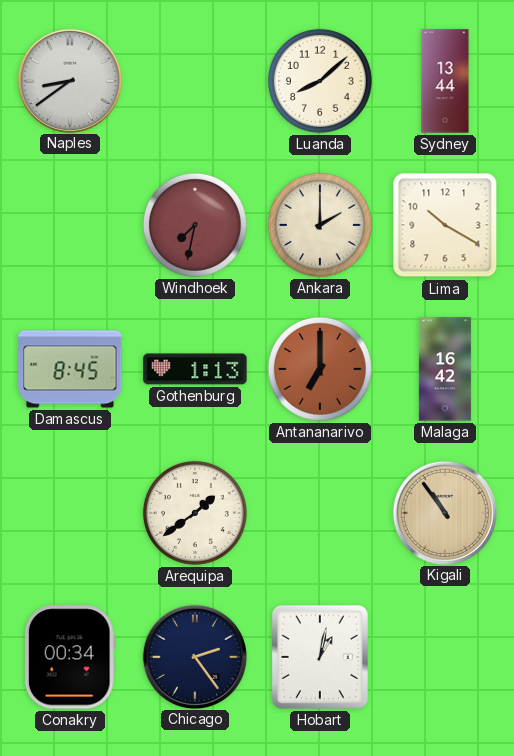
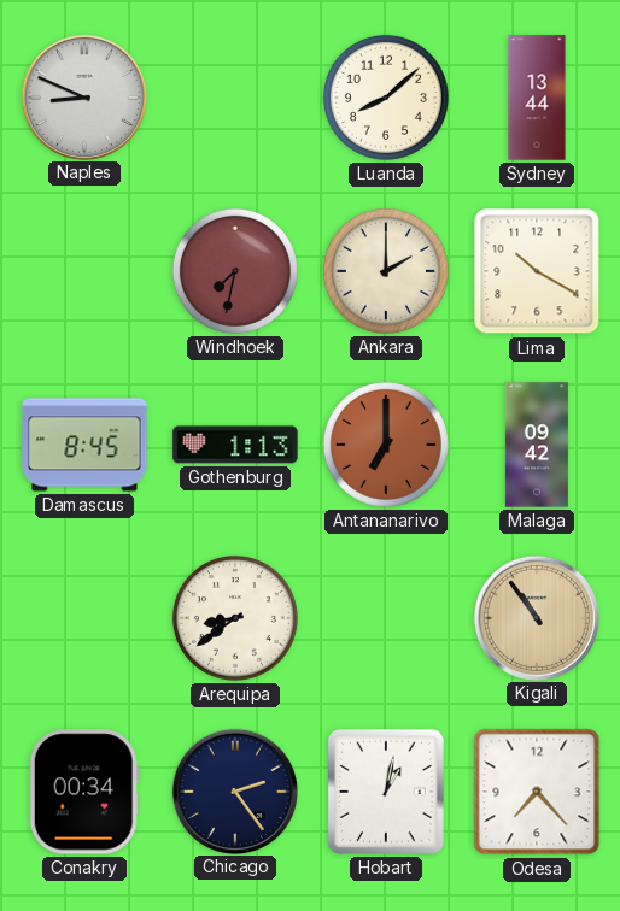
Naples: 8:39 -> 8:49 (83, 96)
Malaga: 16:42 -> 09:42 (537, 445)
Arequipa: 1:39 -> 8:39 (235, 618)
Odesa: none -> 7:23 (537, 792)
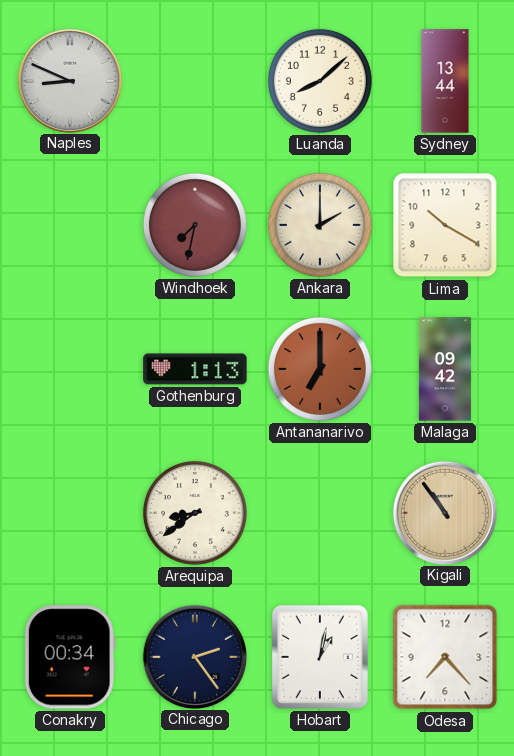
Damascus: 8:45 -> none (84, 445)
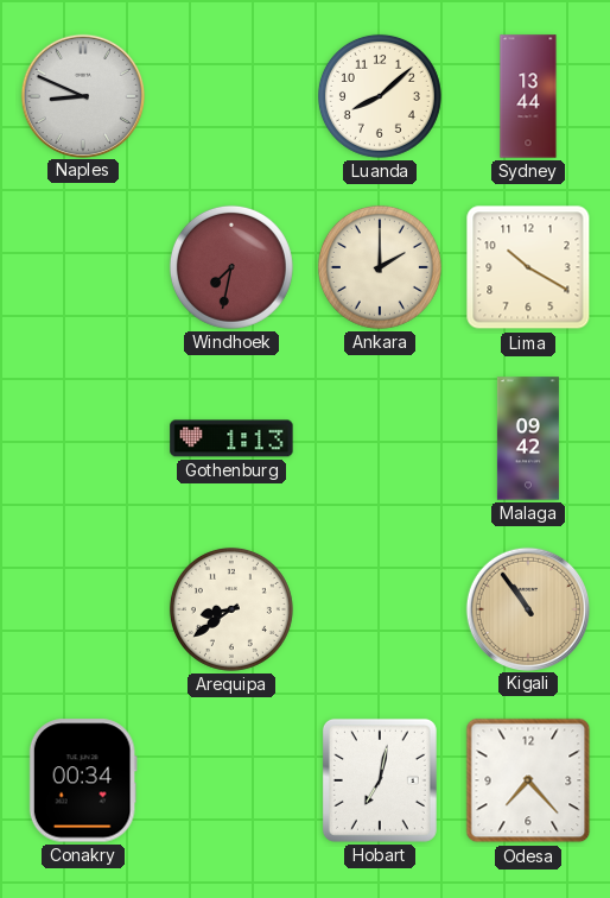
Antananarivo: 7:00 -> none (320, 369)
Chicago: 2:24 -> none (194, 656)
Hobart: 1:02 -> 7:02 (380, 780)
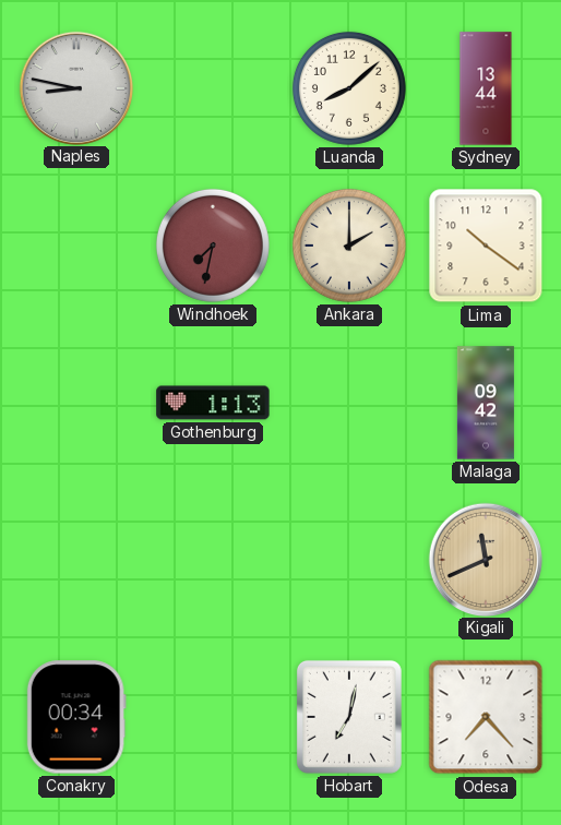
Naples: 8:49 -> 8:47 (75, 87)
Lima: 10:20 -> 10:21 (486, 246)
Arequipa: 8:39 -> none (231, 609)
Kigali: 10:54 -> 11:41 (485, 559)
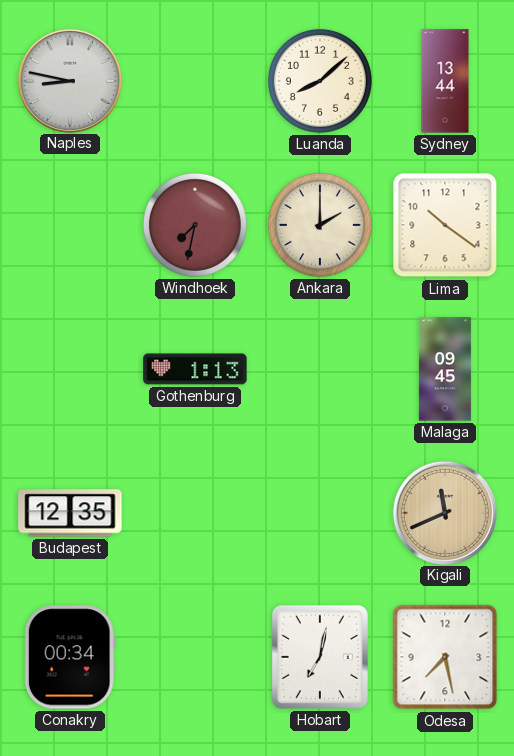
Malaga: 09:42 -> 09:45 (445, 369)
Budapest: none -> 12:35 (70, 513)
Odesa: 7:23 -> 7:28 (445, 657)
